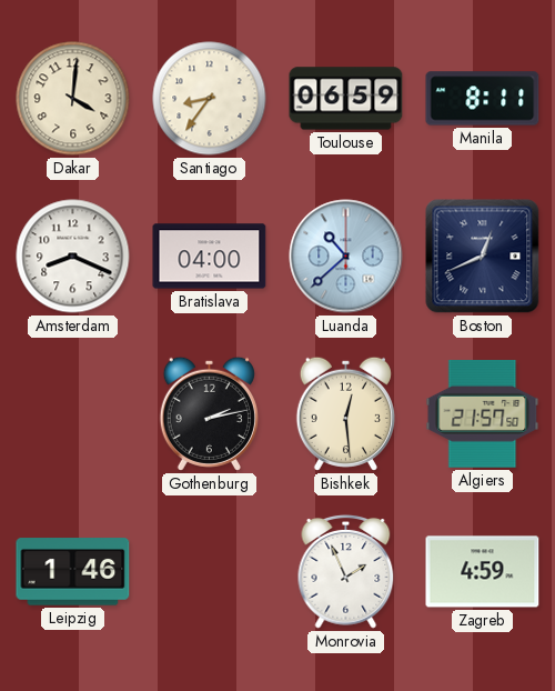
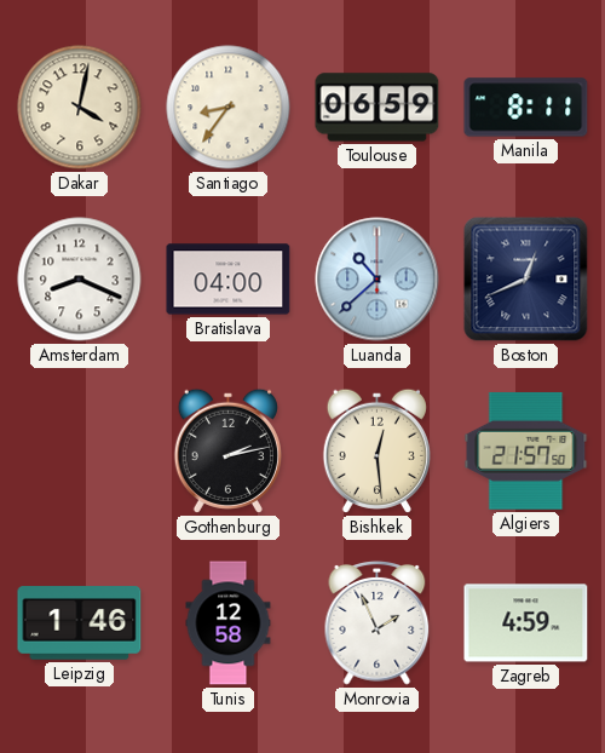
Dakar: 4:01 -> 4:02 (80, 108)
Tunis: none -> 12:58 (229, 623)
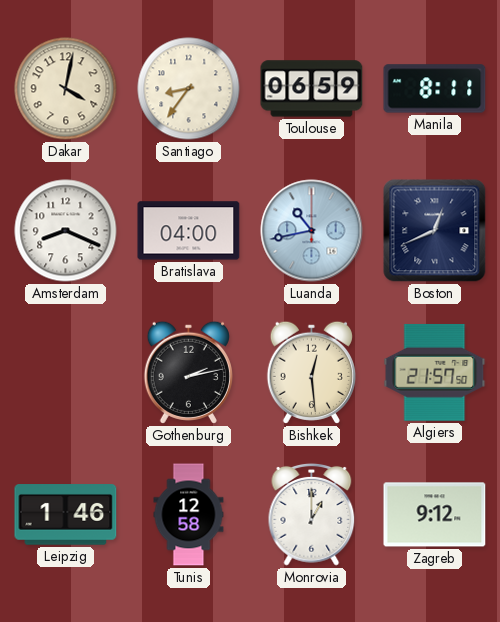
Luanda: 10:38 -> 10:43 (312, 231)
Monrovia: 1:56 -> 1:00 (312, 515)
Zagreb: 4:59 -> 9:12 (435, 515)
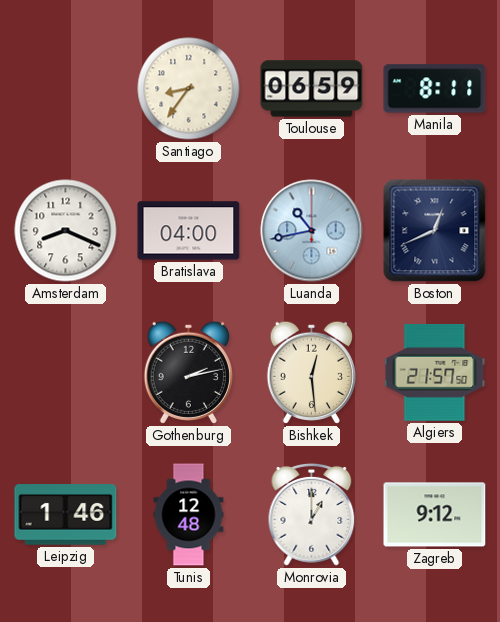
Dakar: 4:02 -> none (66, 89)
Tunis: 12:58 -> 12:48 (189, 515)
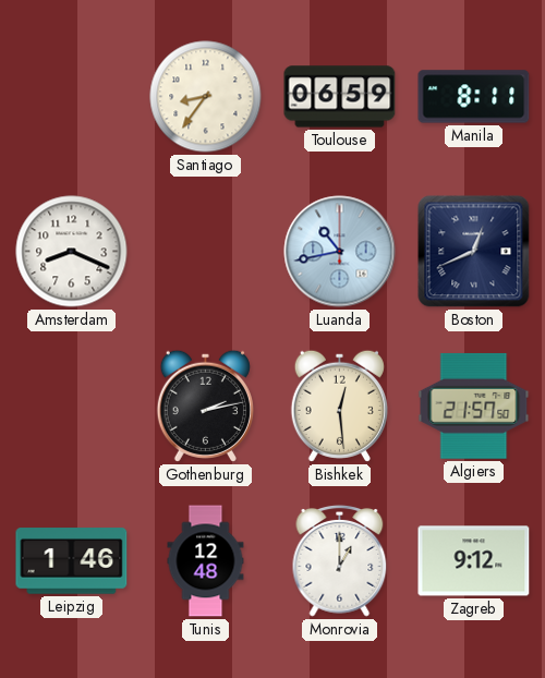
Bratislava: 04:00 -> none (189, 231)
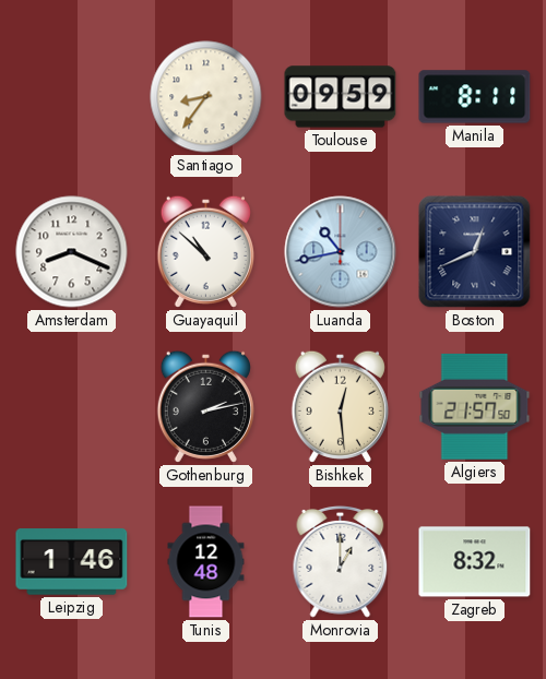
Toulouse: 06:59 -> 09:59 (341, 97)
Guayaquil: none -> 10:52 (205, 251)
Zagreb: 9:12 -> 8:32 (475, 562)
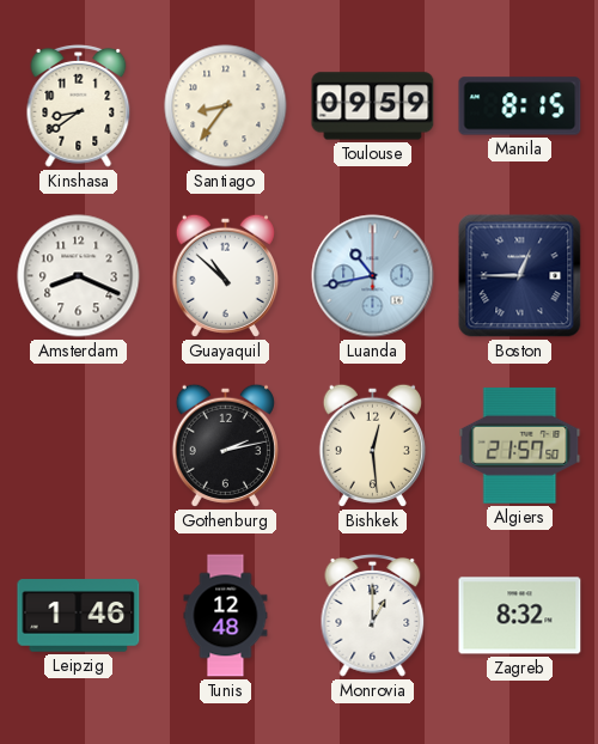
Kinshasa: none -> 8:39 (79, 106)
Manila: 8:11 -> 8:15 (520, 106)
Boston: 12:41 -> 12:45 (520, 276)
